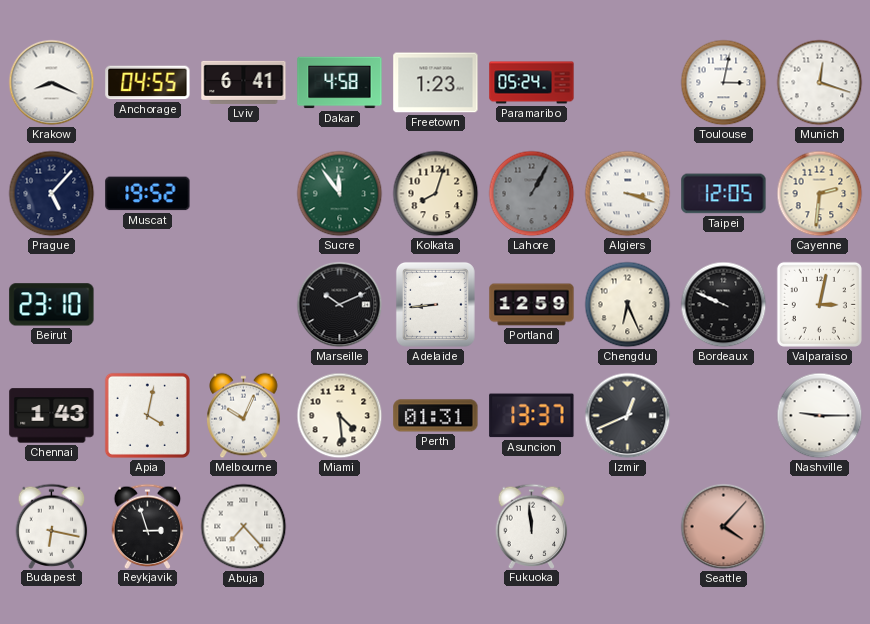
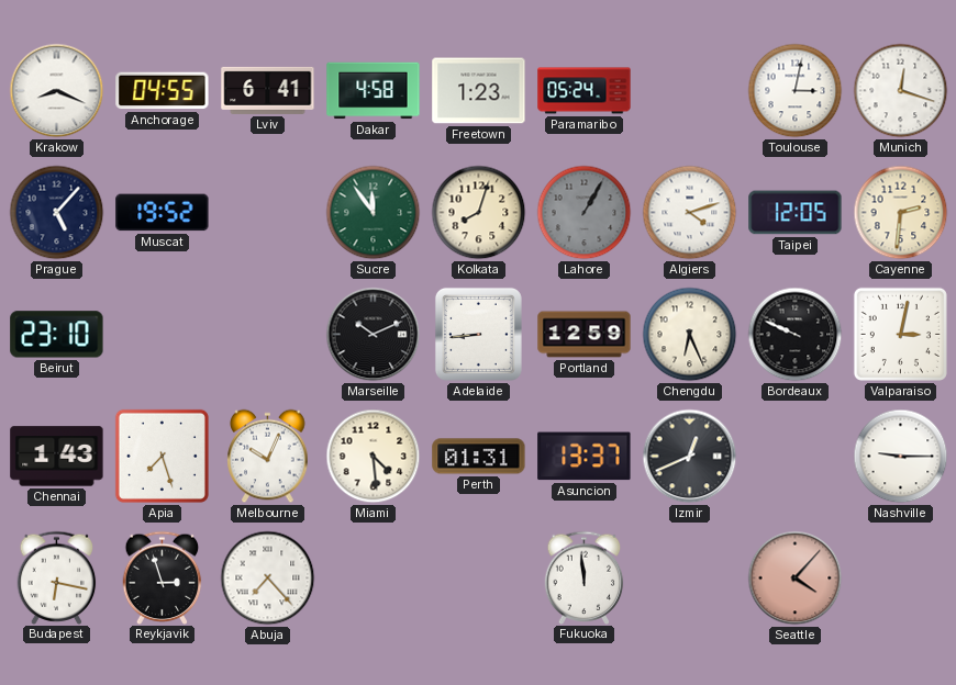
Algiers: 3:18 -> 4:12 (690, 213)
Apia: 4:02 -> 7:27 (162, 456)
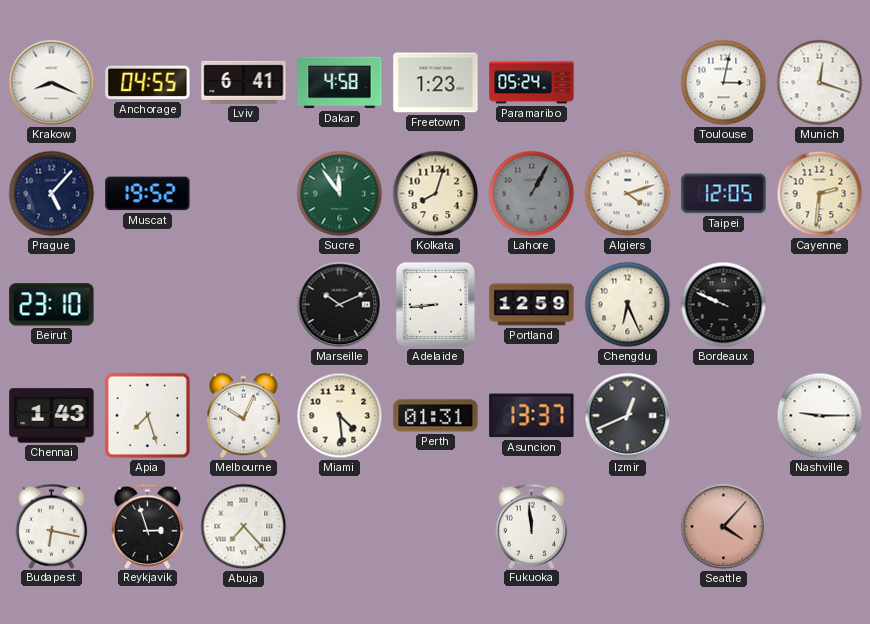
Valparaiso: 3:02 -> none (900, 334)
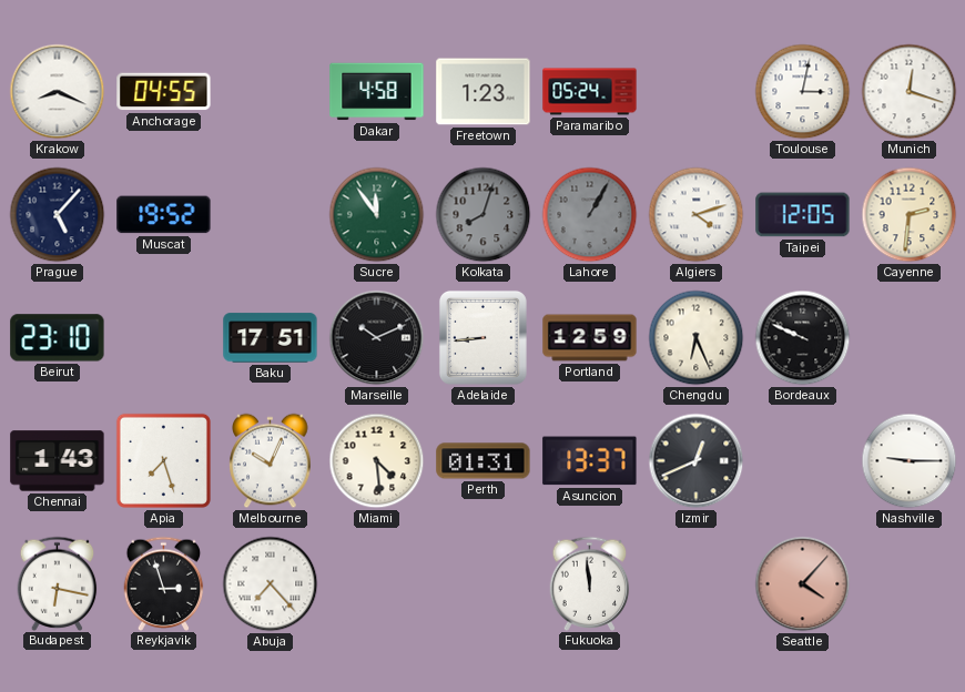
Lviv: 6:41 -> none (244, 82)
Kolkata dial: cream -> grey (484, 215)
Baku: none -> 17:51 (271, 338)
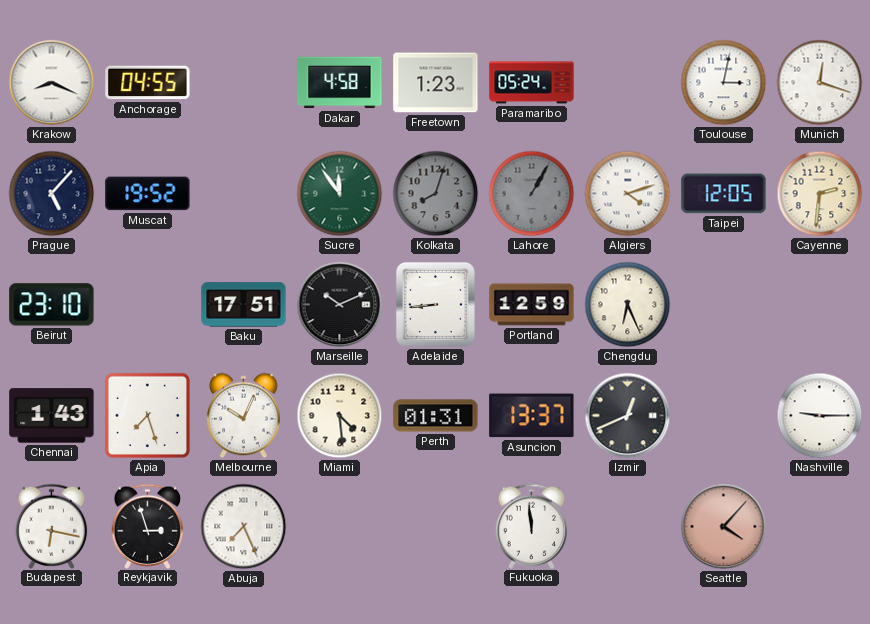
Bordeaux: 9:49 -> none (803, 338)
Abuja: 7:23 -> 7:26 (244, 527)
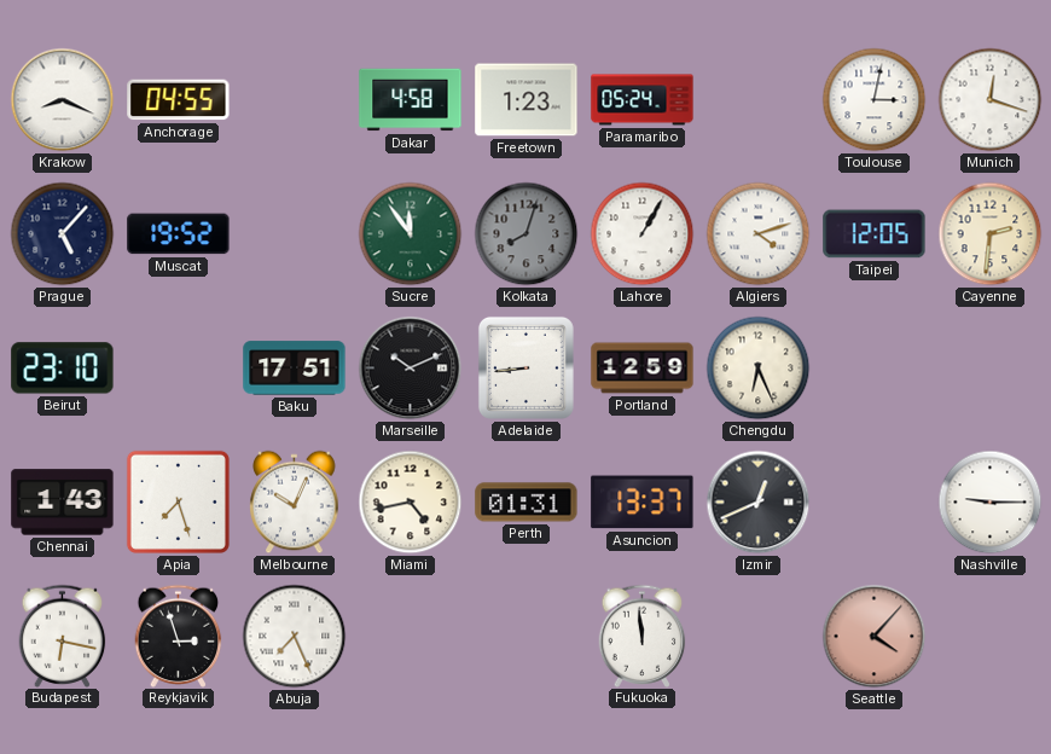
Lahore dial: grey -> white (643, 234)
Miami: 4:29 -> 4:43 (411, 503)
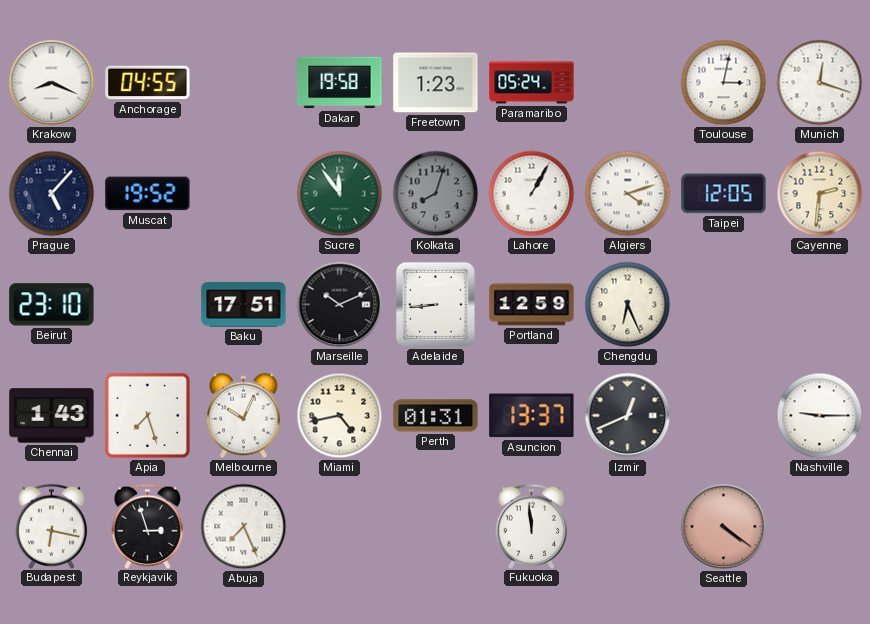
Dakar: 4:58 -> 19:58 (340, 83)
Seattle: 4:07 -> 4:21 (724, 527)
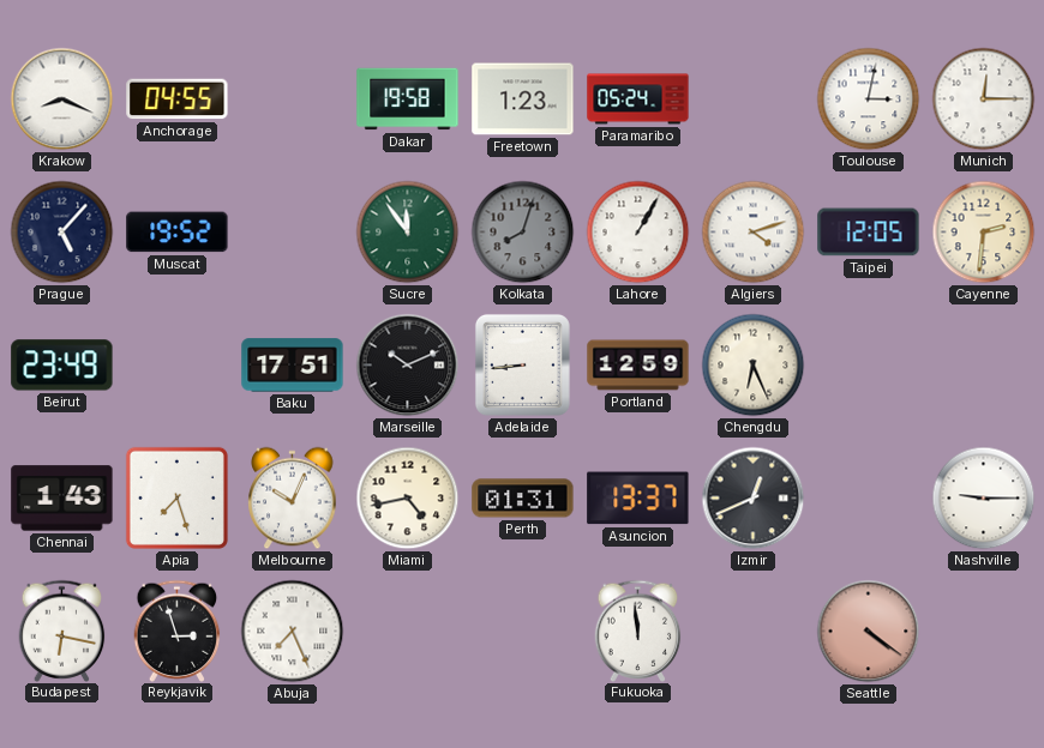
Munich: 12:18 -> 12:15 (984, 99)
Beirut: 23:10 -> 23:49 (62, 366)
